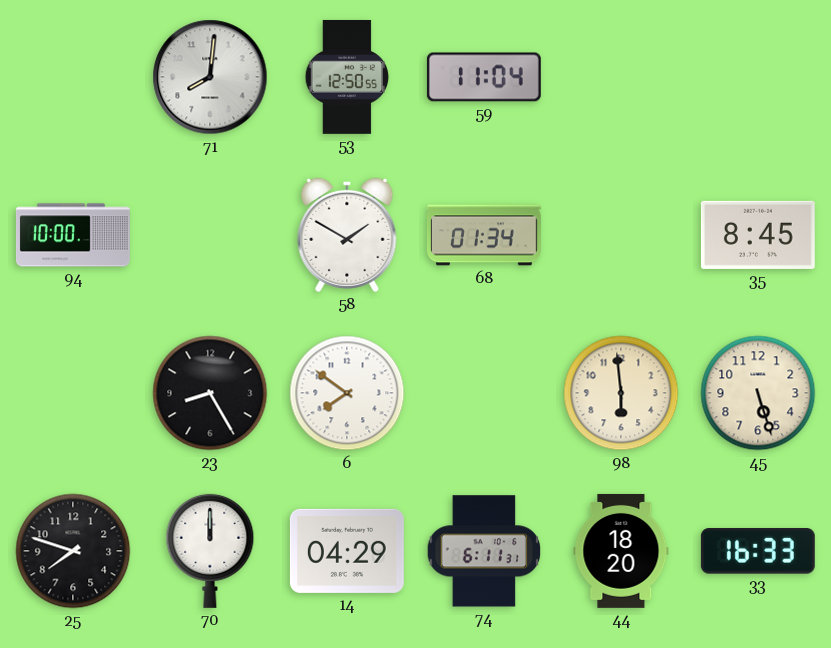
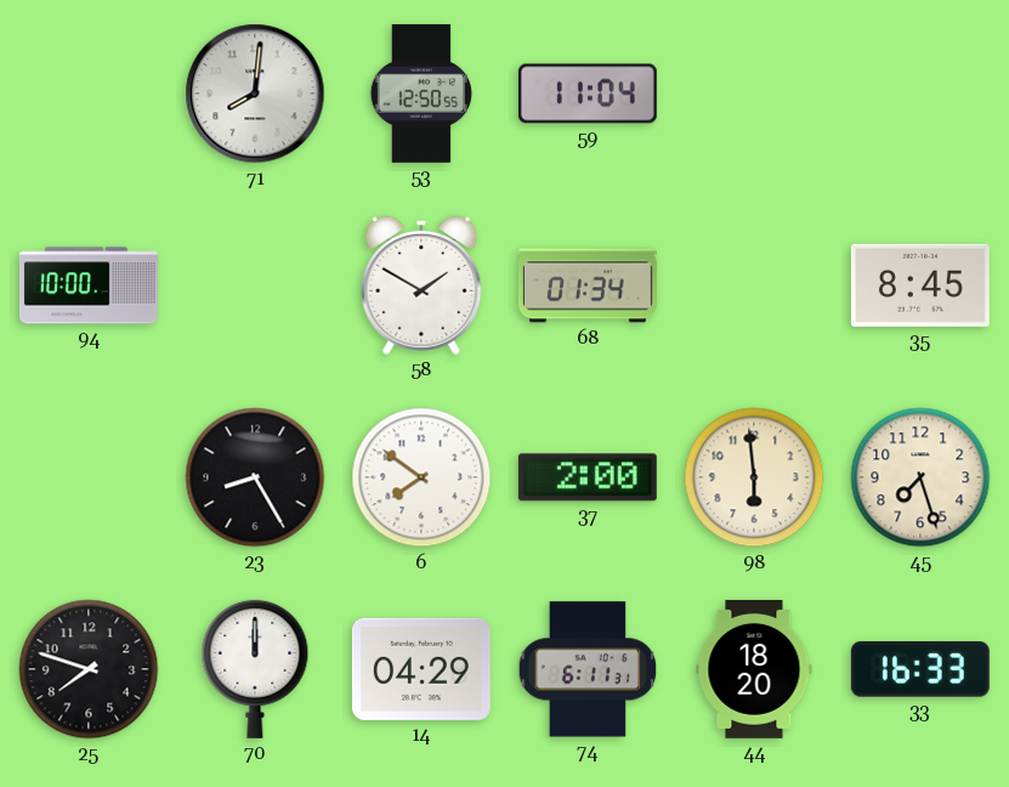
37: none -> 2:00 (588, 477)
45: 5:27 -> 7:27 (920, 477)
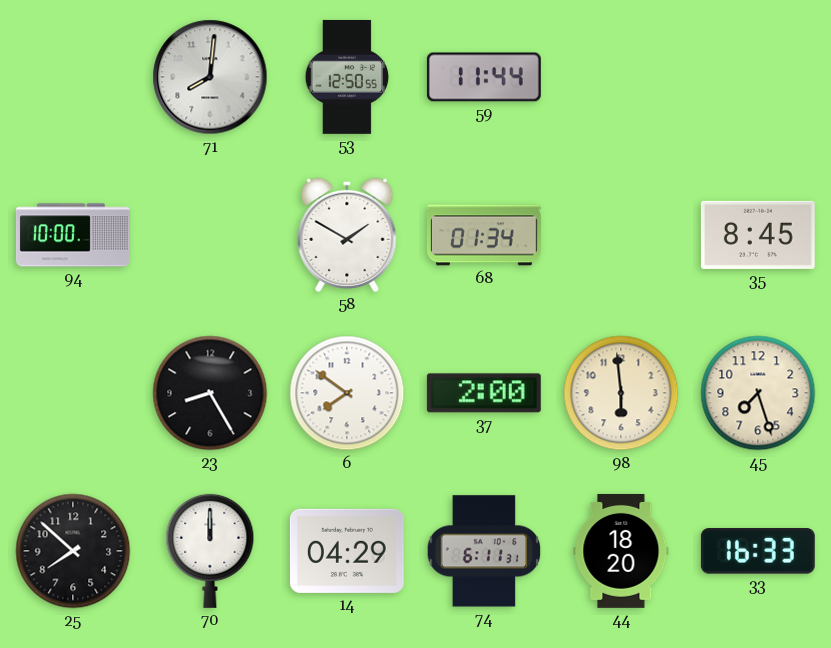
59: 11:04 -> 11:44 (484, 77)
25: 7:48 -> 7:52 (73, 551)
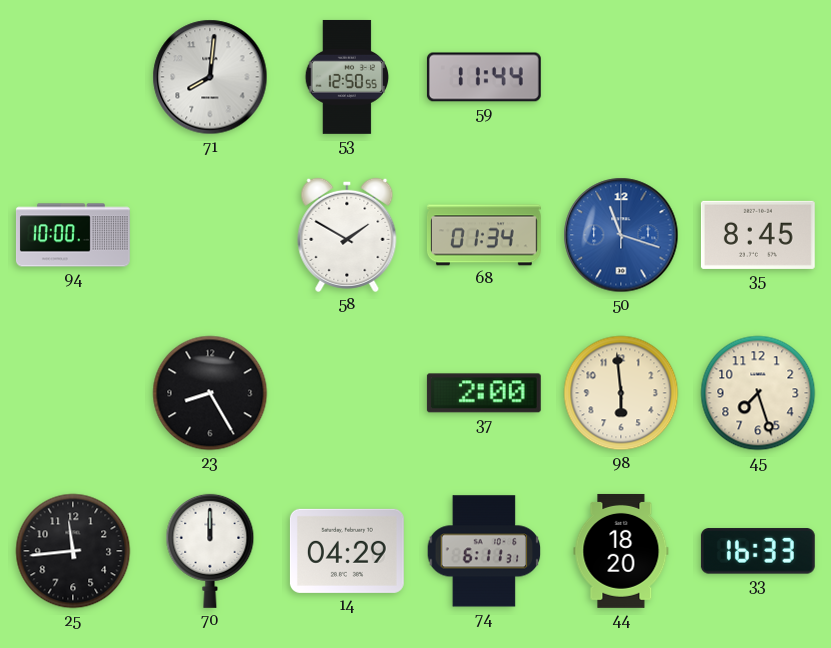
50: none -> 11:18 (621, 235)
6: 7:51 -> none (347, 393)
25: 7:52 -> 11:44 (73, 551)
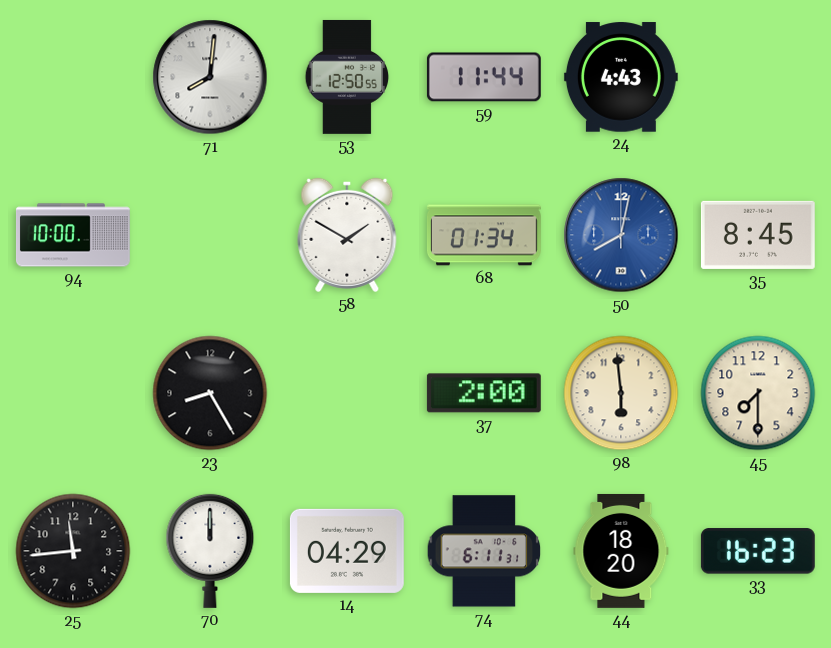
24: none -> 4:43 (621, 77)
50: 11:18 -> 8:02 (621, 235)
45: 7:27 -> 7:30 (758, 393)
33: 16:33 -> 16:23 (758, 551)
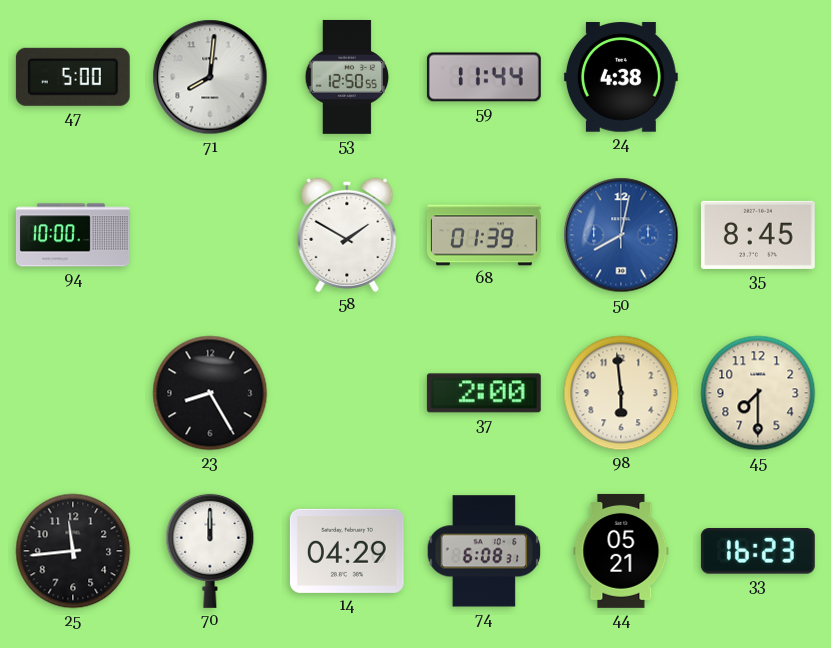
47: none -> 5:00 (73, 77)
24: 4:43 -> 4:38 (621, 77)
68: 01:34 -> 01:39 (484, 235)
74: 6:11 -> 6:08 (484, 551)
44: 18:20 -> 05:21 (621, 551)
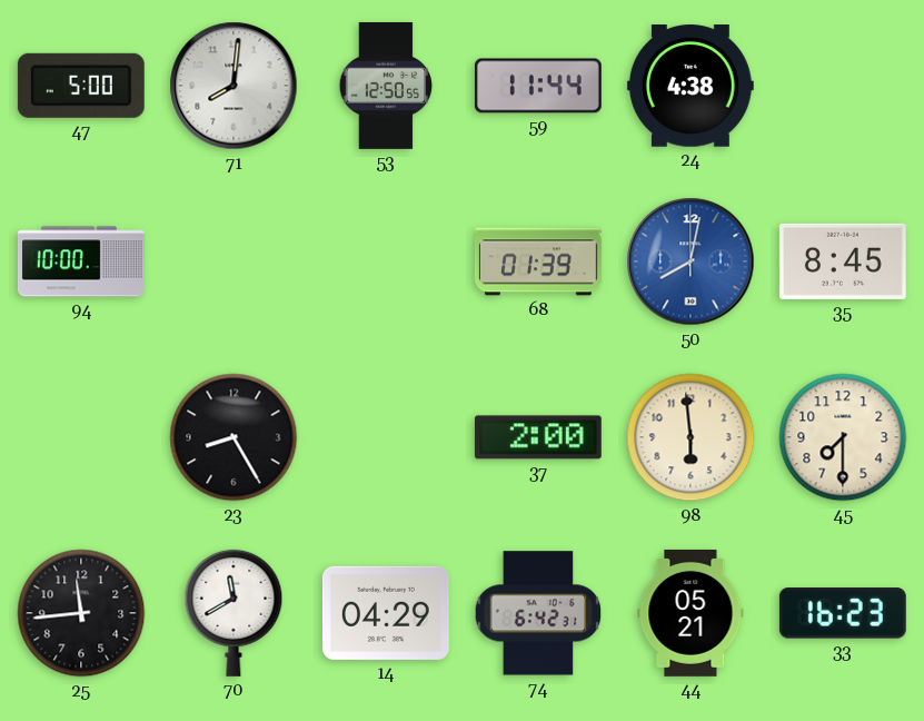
58: 1:50 -> none (347, 235)
70: 12:00 -> 11:40 (234, 613)
74: 6:08 -> 6:42 (538, 613)
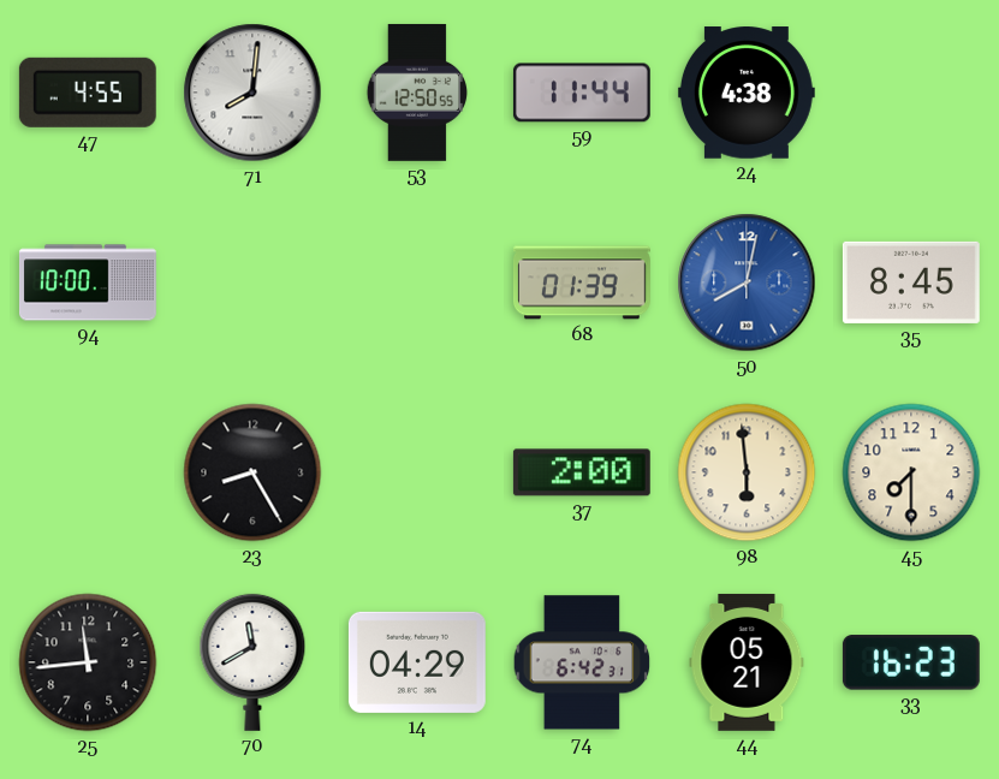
47: 5:00 -> 4:55 (88, 93)
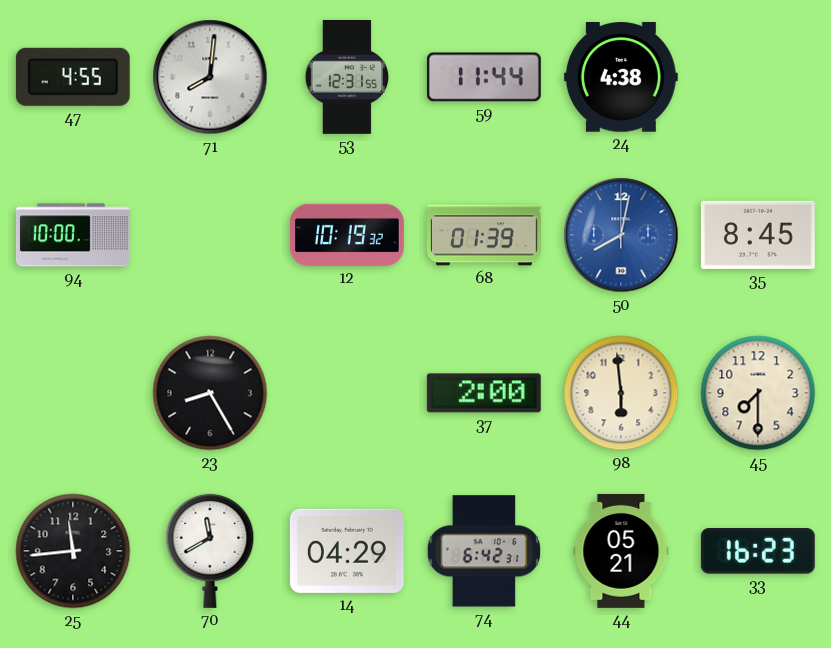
53: 12:50 -> 12:31 (347, 77)
12: none -> 10:19 (347, 235)
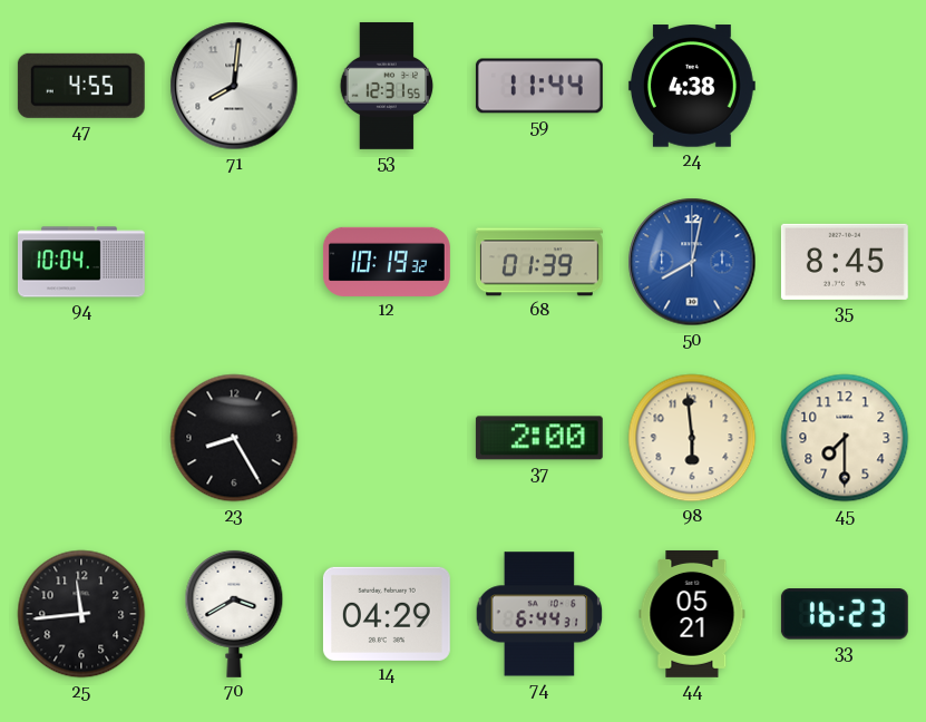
94: 10:00 -> 10:04 (81, 262)
70: 11:40 -> 3:40 (234, 614)
74: 6:42 -> 6:44 (539, 614)
